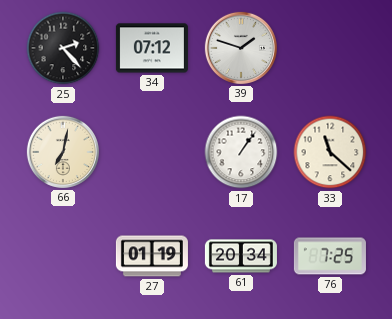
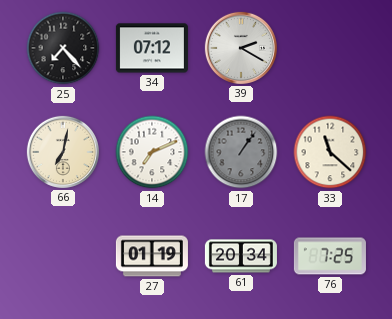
25: 2:23 -> 7:23 (63, 48)
39: 1:48 -> 2:20 (241, 48)
14: none -> 7:11 (152, 152)
17 dial: white -> grey (241, 152)
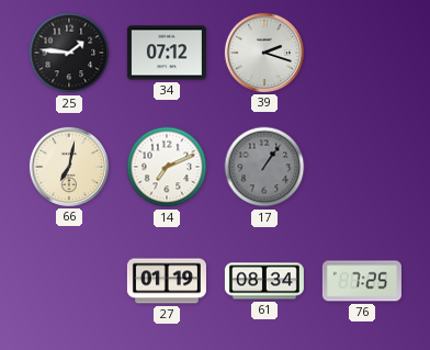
25: 7:23 -> 1:46 (69, 53)
39: 2:20 -> 2:18 (264, 53)
33: 11:22 -> none (330, 152)
61: 20:34 -> 08:34 (264, 281)
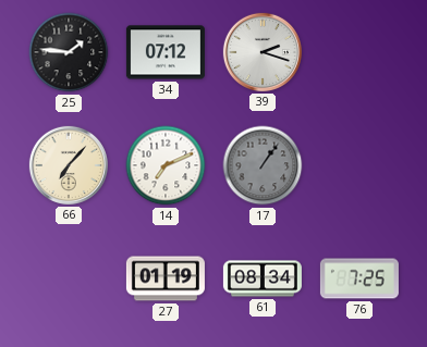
66: 7:02 -> 7:07 (69, 165)
